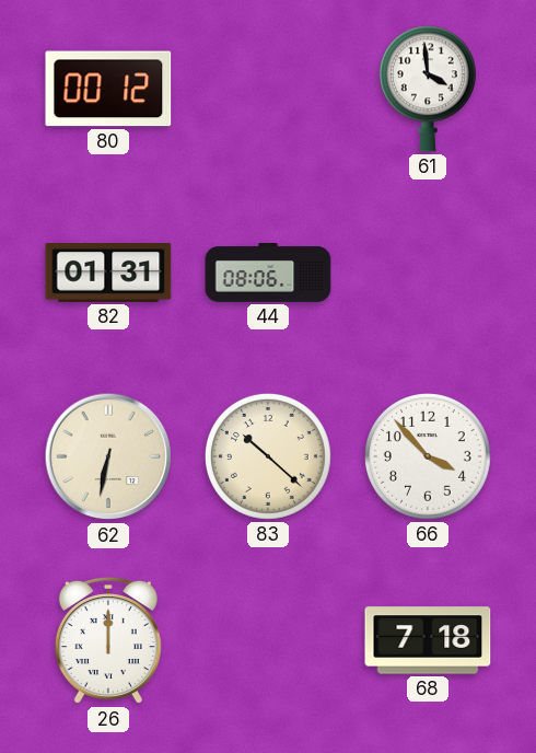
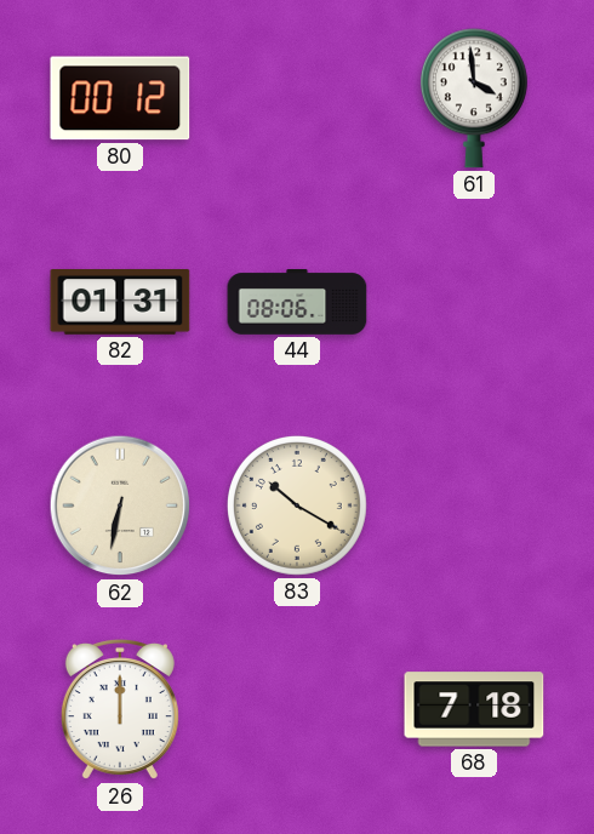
83: 10:22 -> 10:20 (297, 505)
66: 3:53 -> none (428, 456)
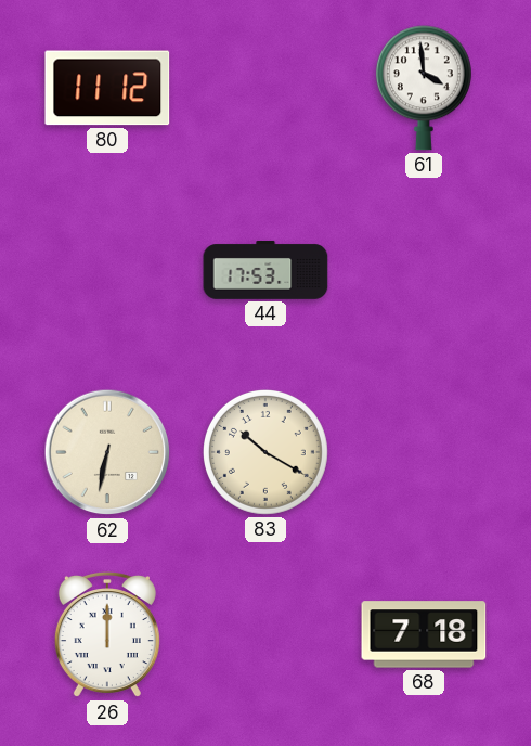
80: 00:12 -> 11:12 (107, 88)
82: 01:31 -> none (120, 303)
44: 08:06 -> 17:53 (265, 270)
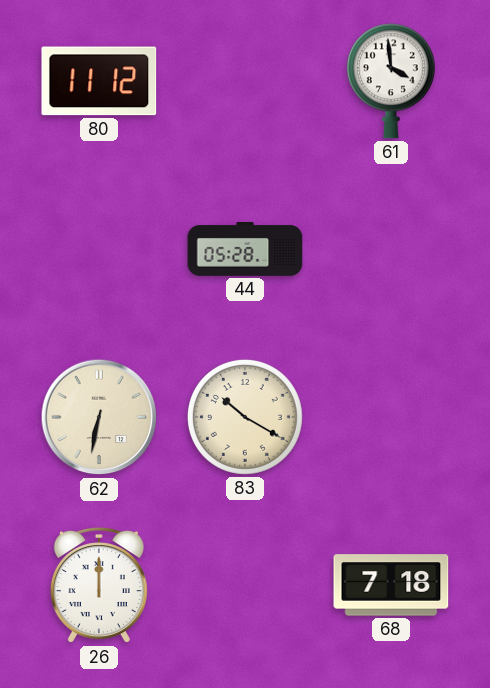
44: 17:53 -> 05:28 (245, 249)
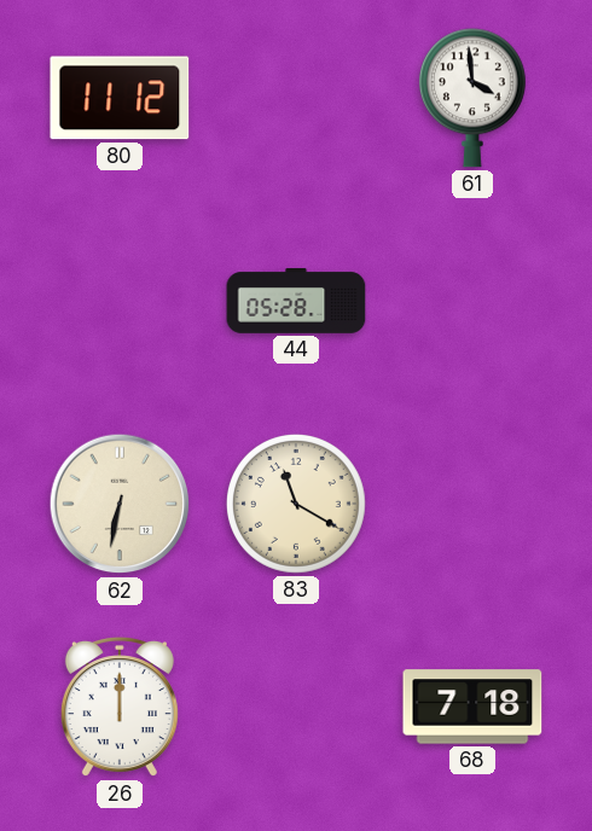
83: 10:20 -> 11:20 (296, 504)
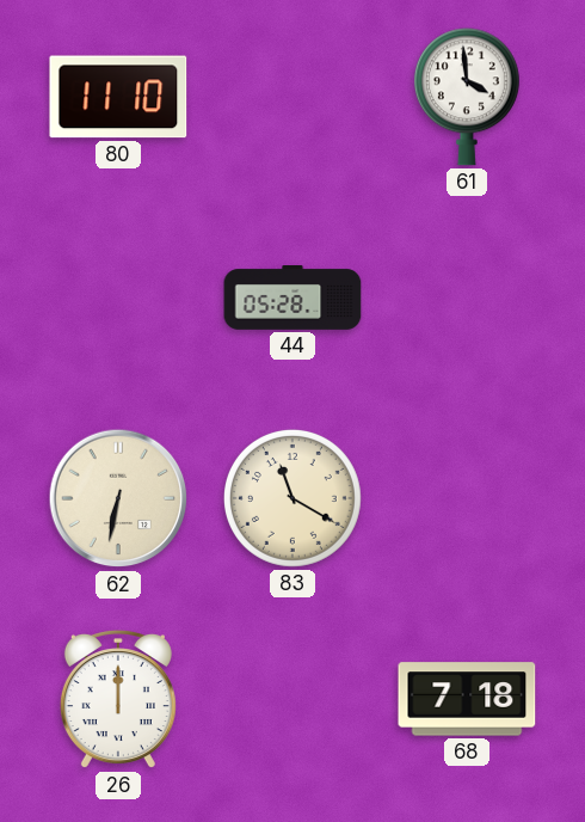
80: 11:12 -> 11:10 (118, 97)
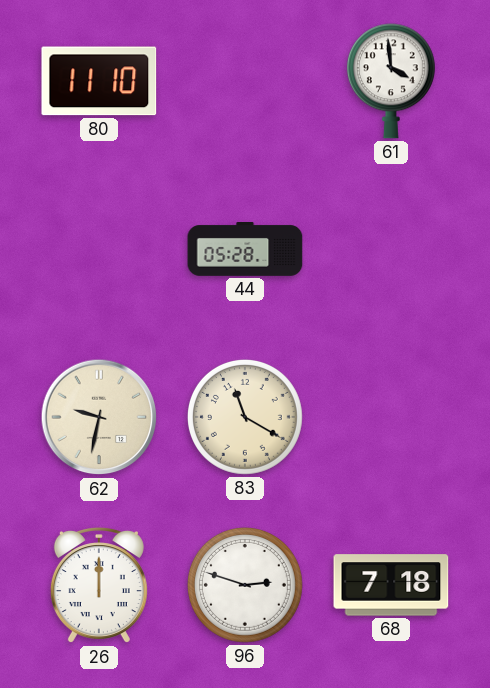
62: 6:32 -> 9:32 (99, 417)
96: none -> 2:48 (245, 585)
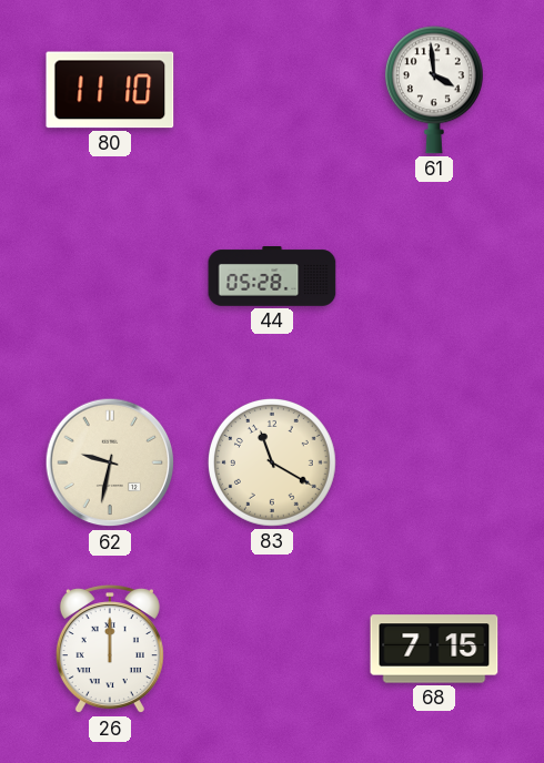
96: 2:48 -> none (245, 585)
68: 7:18 -> 7:15 (434, 649)
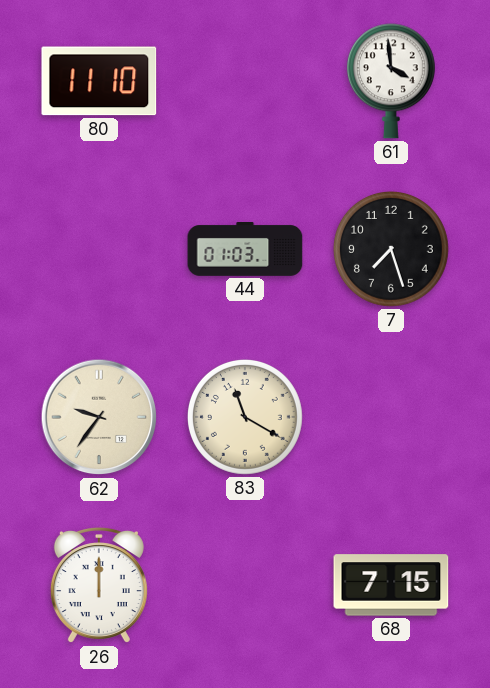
44: 05:28 -> 01:03 (245, 249)
7: none -> 7:27 (391, 249)
62: 9:32 -> 9:36 (99, 417)
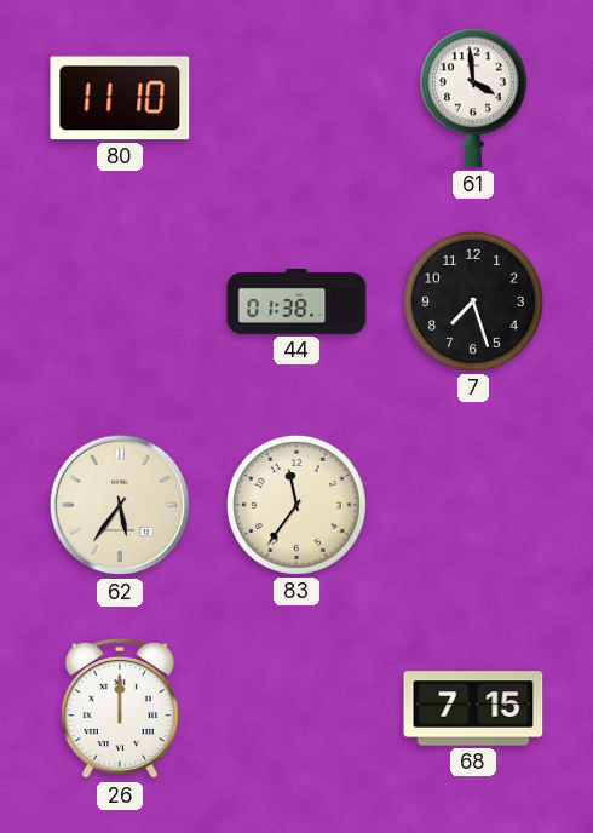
44: 01:03 -> 01:38 (296, 301)
62: 9:36 -> 5:36 (120, 505)
83: 11:20 -> 11:36 (296, 505)
